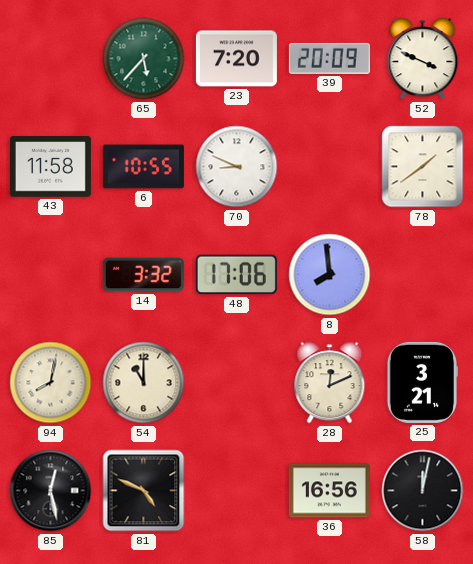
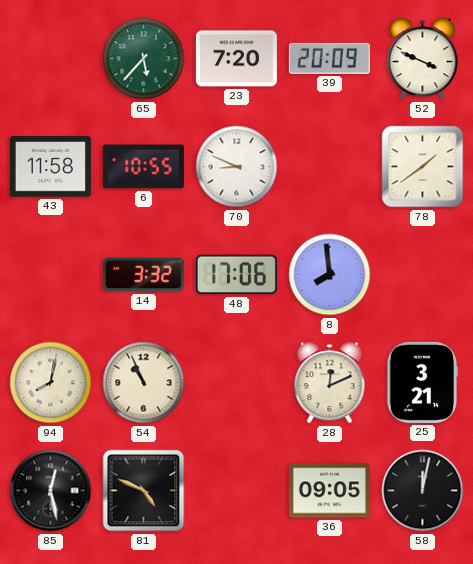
54: 11:00 -> 10:56 (144, 383)
36: 16:56 -> 09:05 (329, 491)
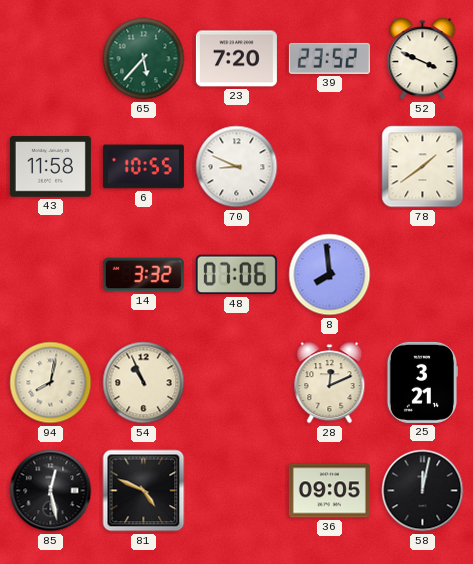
39: 20:09 -> 23:52 (329, 58)
48: 17:06 -> 07:06 (236, 275)
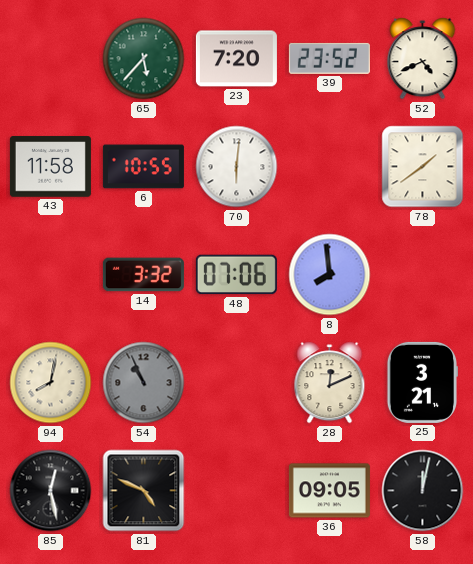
52: 3:49 -> 4:41 (423, 59)
70: 8:49 -> 6:01 (237, 167)
54 dial: cream -> grey (144, 383)
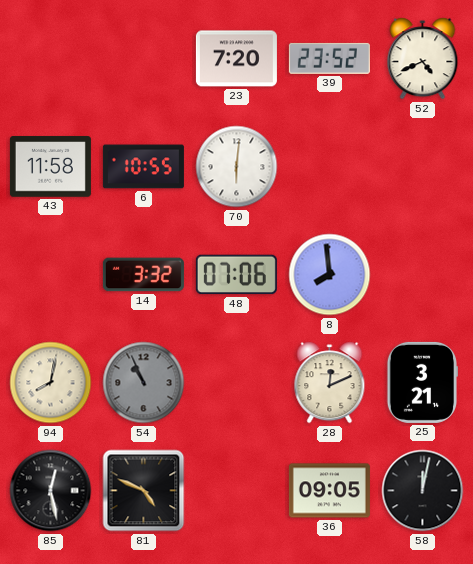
65: 5:37 -> none (144, 59)
78: 1:39 -> none (423, 167)
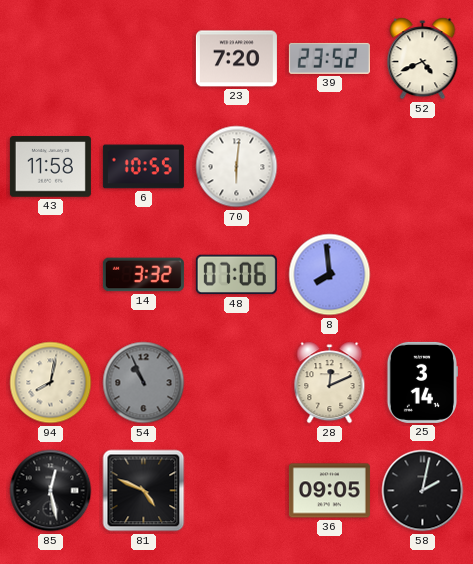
25: 3:21 -> 3:14 (422, 382)
58: 12:02 -> 2:02 (423, 491)
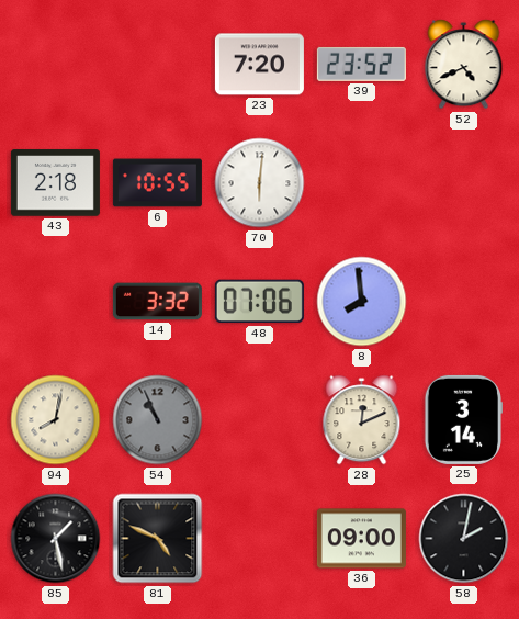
43: 11:58 -> 2:18 (55, 183)
85: 12:28 -> 1:28 (56, 539)
36: 09:05 -> 09:00 (361, 539)
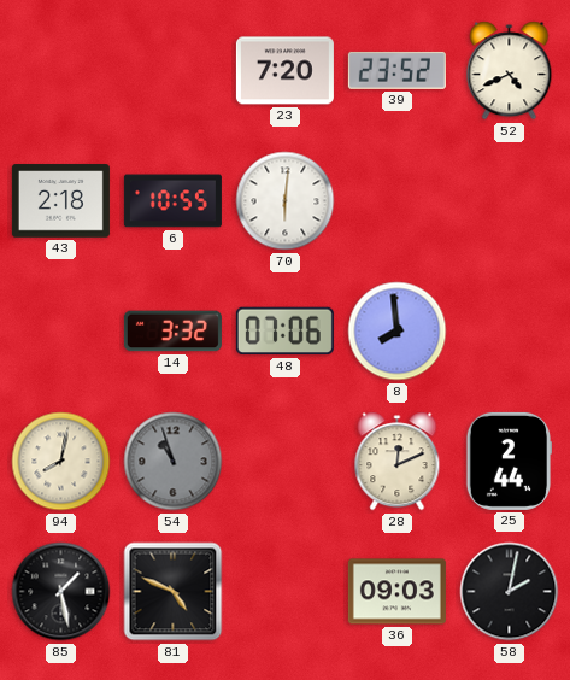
54: 10:56 -> 10:57 (174, 462)
25: 3:14 -> 2:44 (509, 461)
36: 09:00 -> 09:03 (396, 592)
